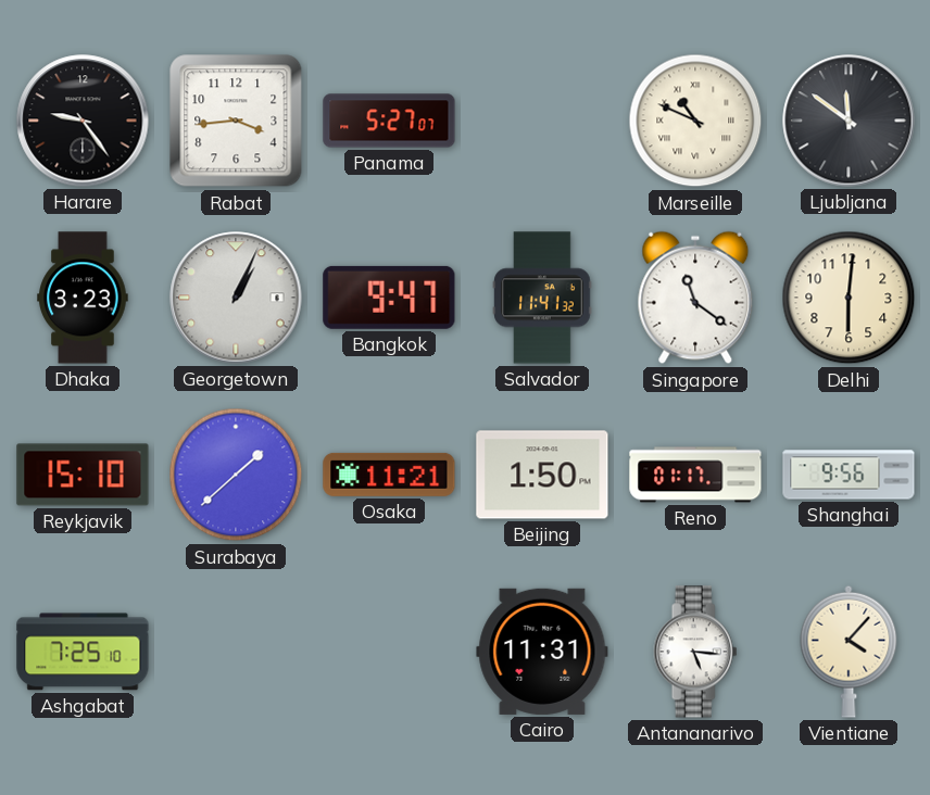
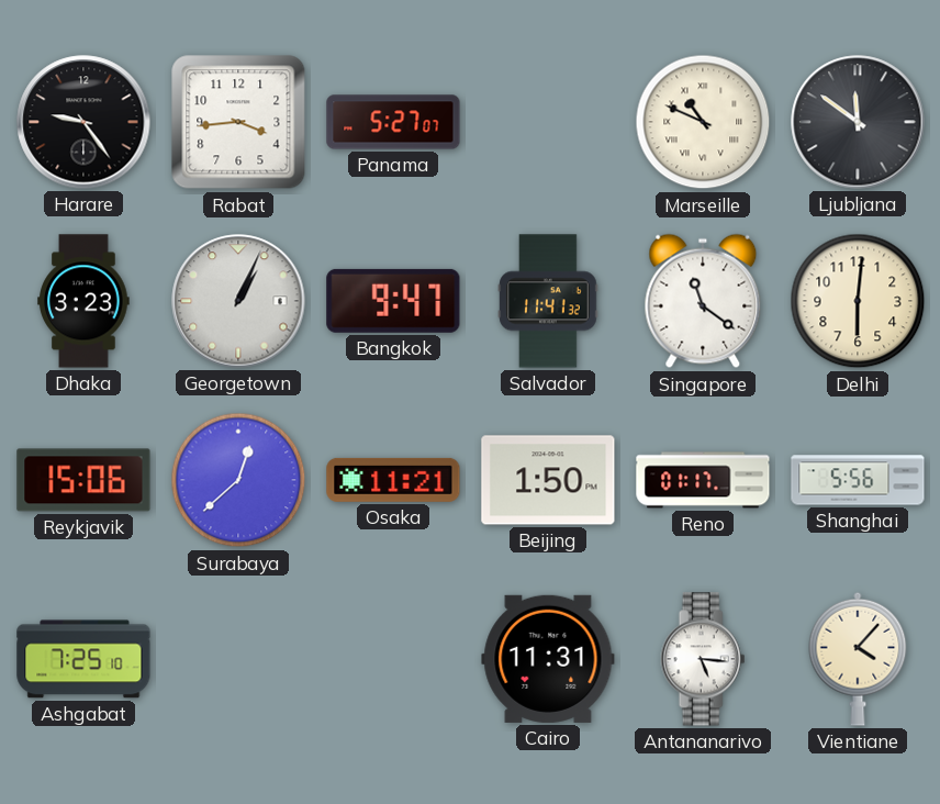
Reykjavik: 15:10 -> 15:06 (83, 480)
Surabaya: 1:38 -> 12:38 (238, 480)
Shanghai: 9:56 -> 5:56 (858, 480)
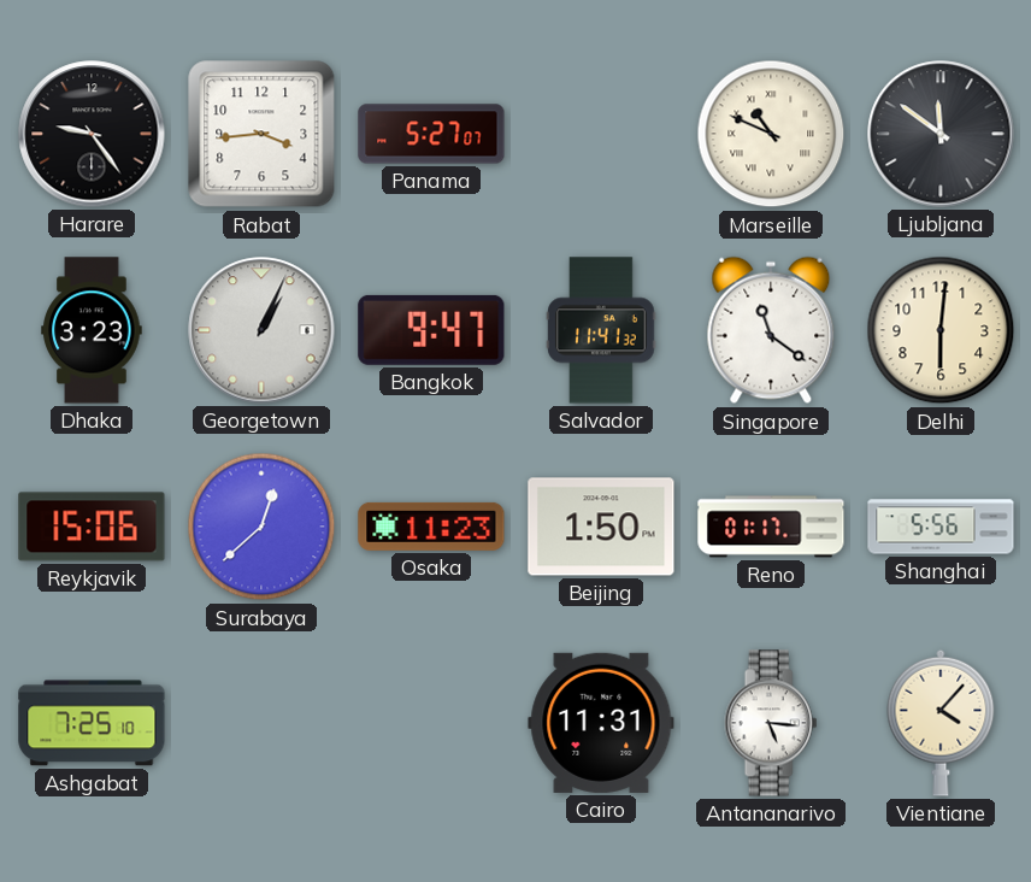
Osaka: 11:21 -> 11:23 (431, 527)
